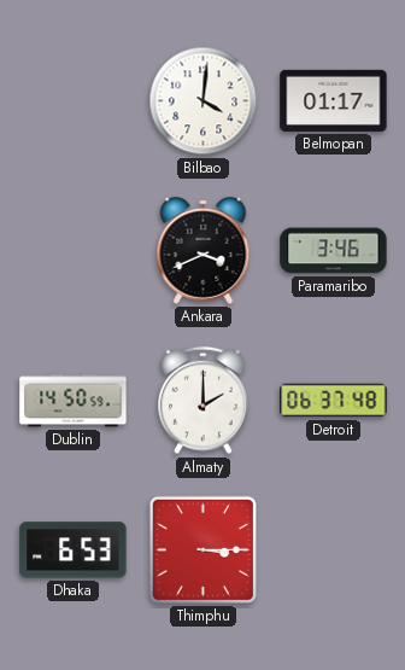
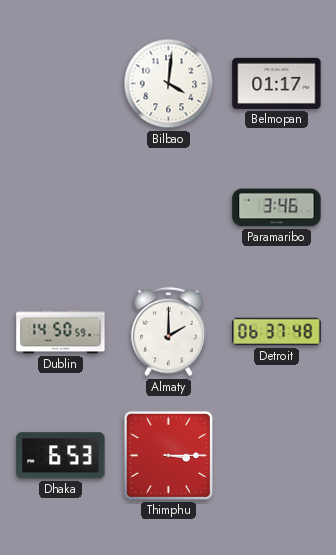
Ankara: 3:41 -> none (204, 250)
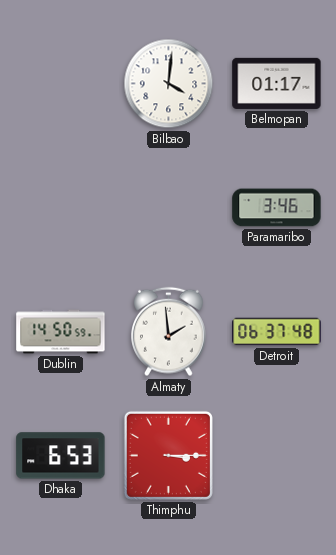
Almaty: 2:00 -> 1:59 (169, 332)
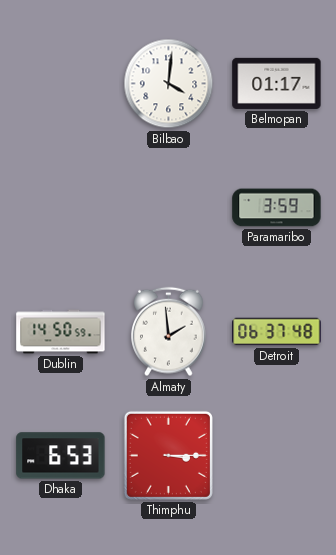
Paramaribo: 3:46 -> 3:59 (277, 208)
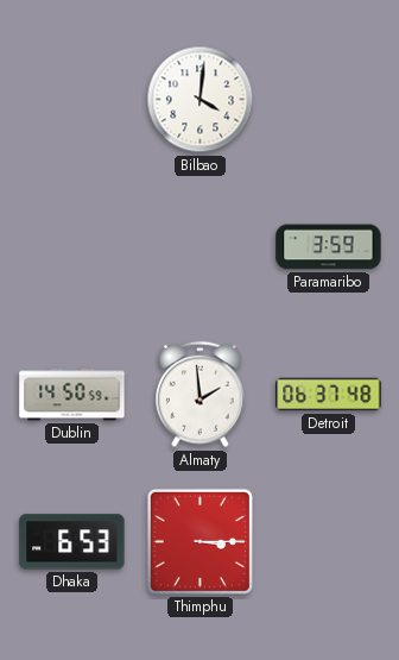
Belmopan: 01:17 -> none (277, 83)
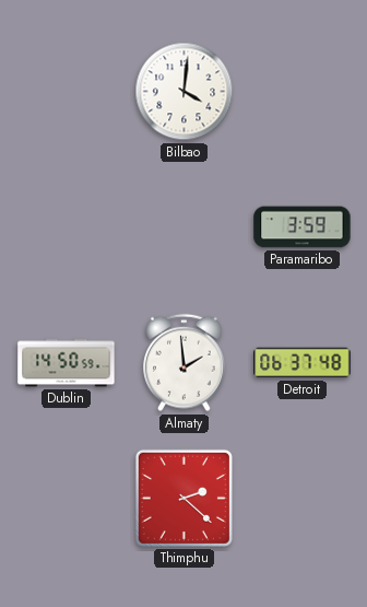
Dhaka: 6:53 -> none (72, 542)
Thimphu: 3:15 -> 2:22 (183, 498)
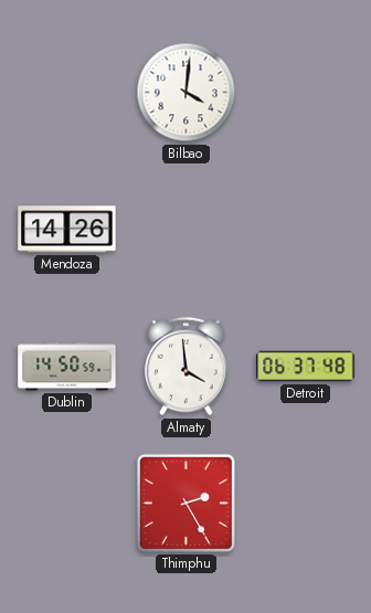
Mendoza: none -> 14:26 (67, 230)
Paramaribo: 3:59 -> none (303, 227)
Almaty: 1:59 -> 3:59 (187, 367)
Thimphu: 2:22 -> 2:25 (185, 503)
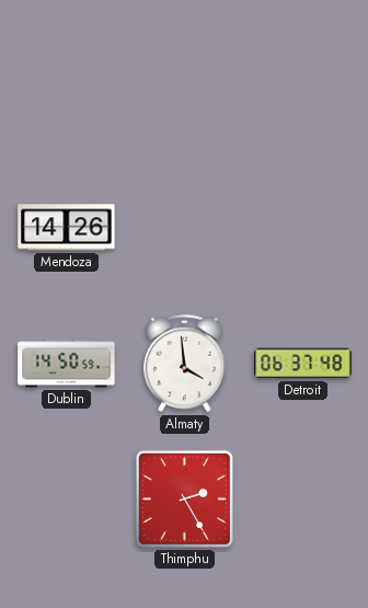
Bilbao: 4:01 -> none (187, 93)
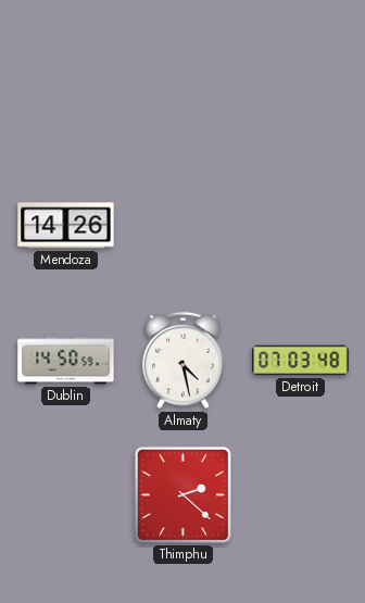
Almaty: 3:59 -> 4:28 (184, 361)
Detroit: 06:37 -> 07:03 (301, 361)
Thimphu: 2:25 -> 2:22 (182, 494)
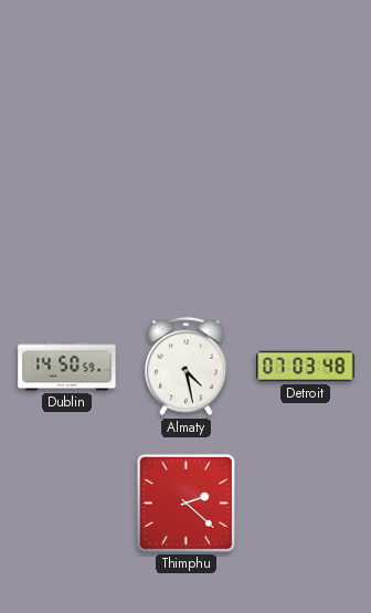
Mendoza: 14:26 -> none (66, 226)
